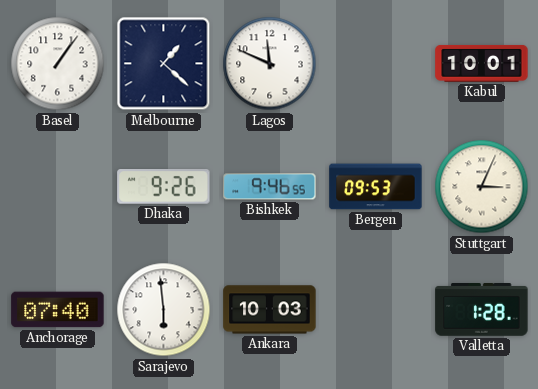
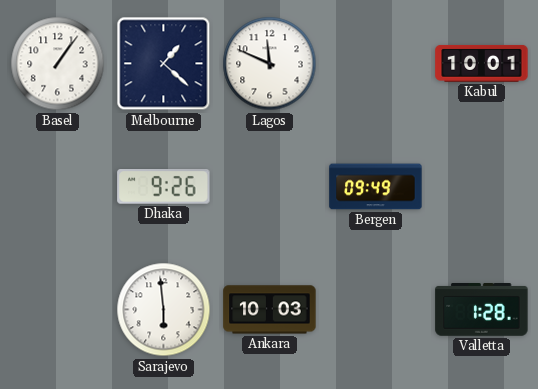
Bishkek: 9:46 -> none (270, 187)
Bergen: 09:53 -> 09:49 (376, 187)
Stuttgart: 3:04 -> none (482, 187)
Anchorage: 07:40 -> none (58, 310)
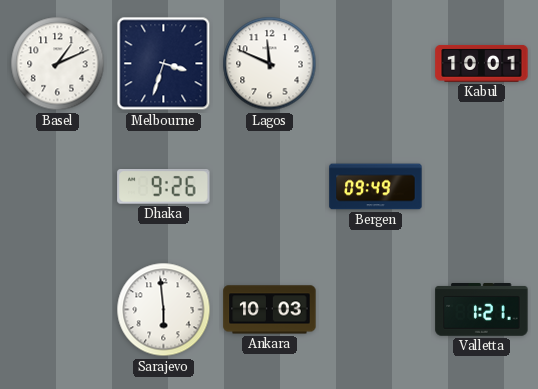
Basel: 1:06 -> 1:11 (58, 64)
Melbourne: 1:22 -> 3:33 (164, 64)
Valletta: 1:28 -> 1:21 (482, 310)
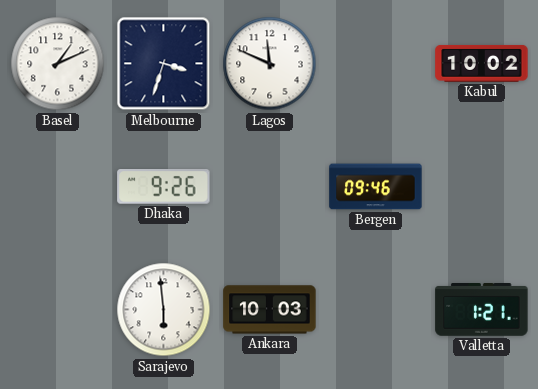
Kabul: 10:01 -> 10:02 (482, 64)
Bergen: 09:49 -> 09:46 (376, 187)
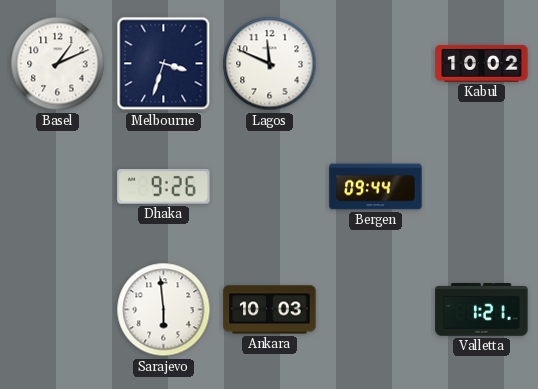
Bergen: 09:46 -> 09:44 (376, 187)
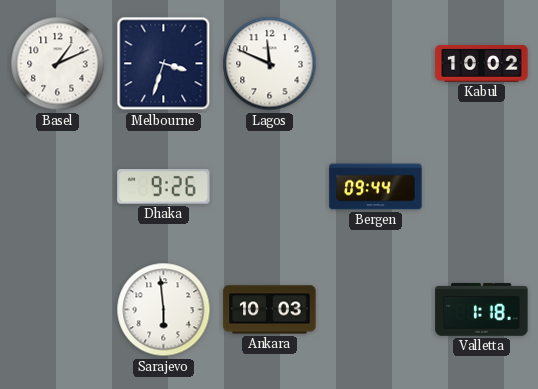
Valletta: 1:21 -> 1:18 (482, 310)
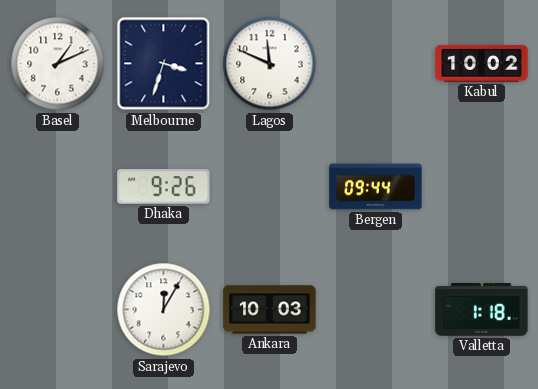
Sarajevo: 5:59 -> 12:05 (164, 310)
